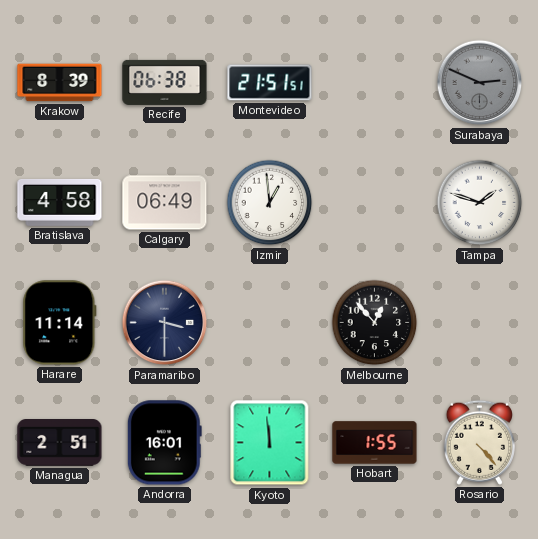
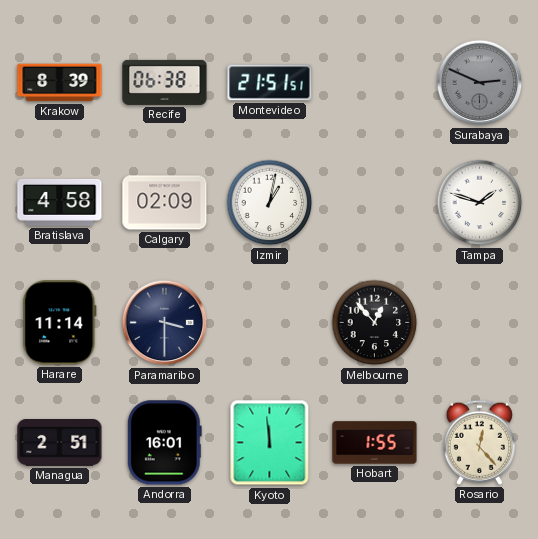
Calgary: 06:49 -> 02:09 (165, 203)
Izmir: 12:59 -> 1:02 (270, 203)
Rosario: 4:23 -> 12:23 (479, 442)
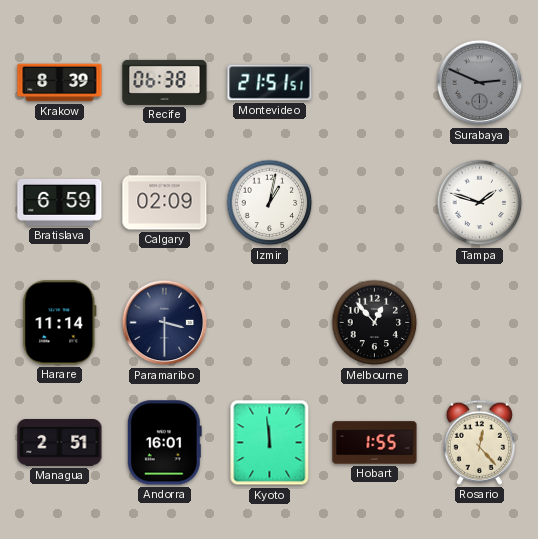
Bratislava: 4:58 -> 6:59 (60, 202)
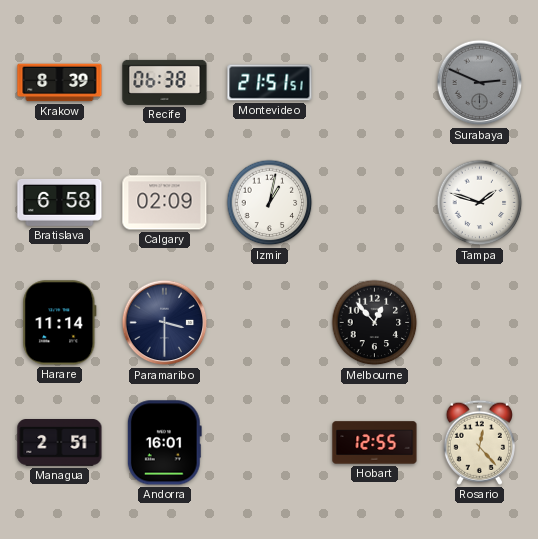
Bratislava: 6:59 -> 6:58 (60, 202)
Kyoto: 11:59 -> none (270, 443)
Hobart: 1:55 -> 12:55 (375, 443)
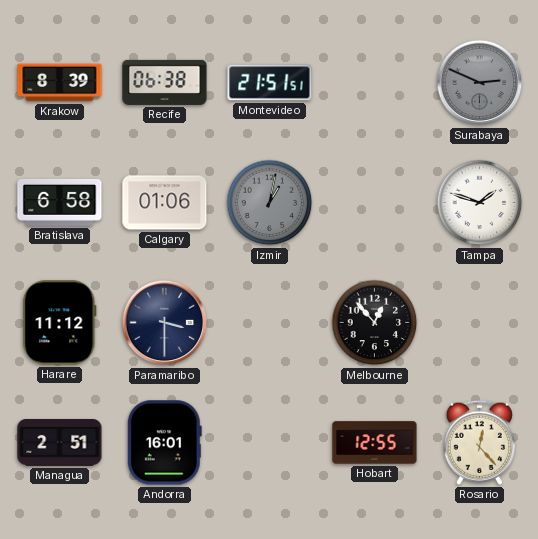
Calgary: 02:09 -> 01:06 (165, 203)
Izmir dial: white -> grey (270, 203)
Harare: 11:14 -> 11:12 (60, 323)
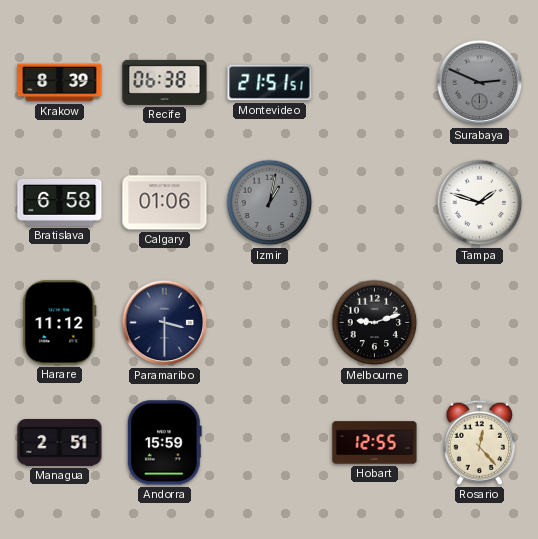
Melbourne: 12:53 -> 9:12 (375, 323)
Andorra: 16:01 -> 15:59 (164, 443)
